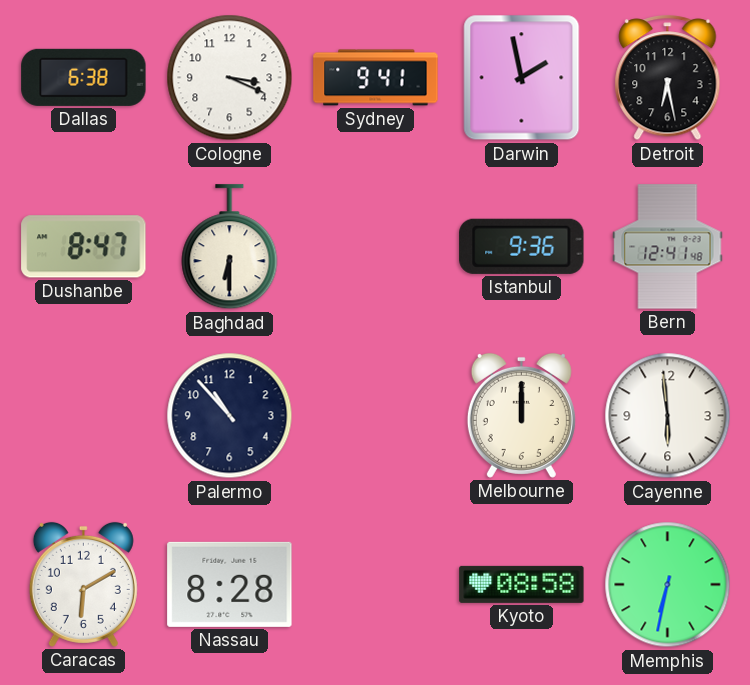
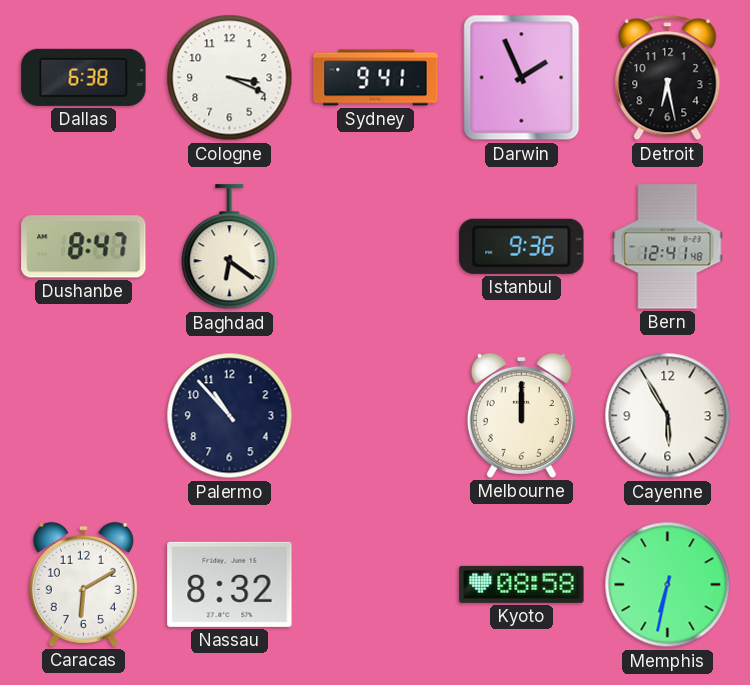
Darwin: 1:58 -> 1:56 (522, 78)
Baghdad: 6:30 -> 6:21 (230, 247)
Cayenne: 5:59 -> 5:55 (668, 416)
Nassau: 8:28 -> 8:32 (230, 584)
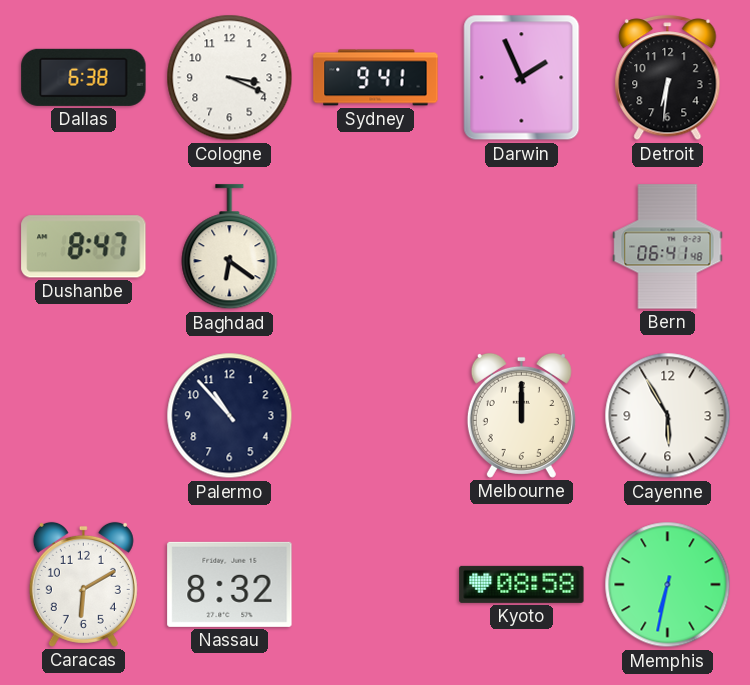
Detroit: 6:28 -> 6:31 (668, 78)
Istanbul: 9:36 -> none (522, 246)
Bern: 12:41 -> 06:41 (668, 247)
